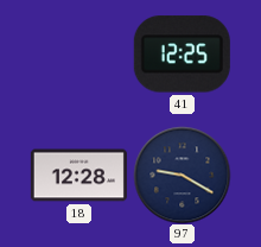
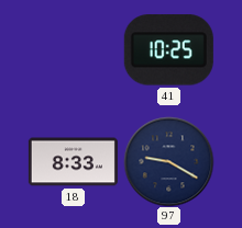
41: 12:25 -> 10:25 (168, 50)
18: 12:28 -> 8:33 (73, 162)
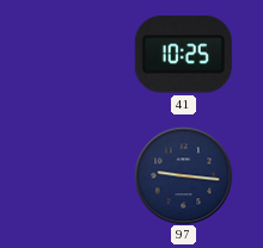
18: 8:33 -> none (73, 162)
97: 9:20 -> 9:16 (183, 175)
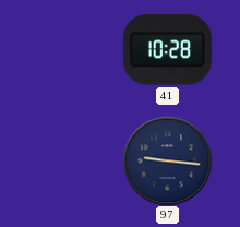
41: 10:25 -> 10:28 (167, 50)
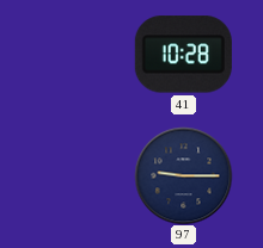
97: 9:16 -> 9:15 (183, 175)
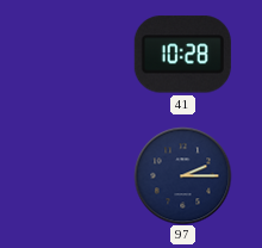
97: 9:15 -> 2:15 (182, 175)
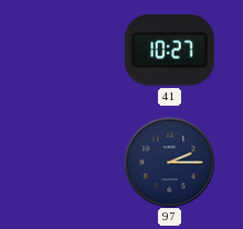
41: 10:28 -> 10:27 (169, 51)
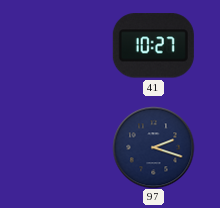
97: 2:15 -> 2:18 (153, 147)
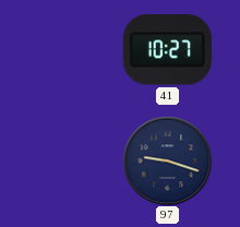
97: 2:18 -> 9:18 (167, 160)
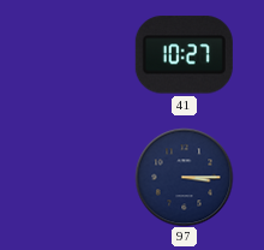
97: 9:18 -> 3:15 (184, 177)
